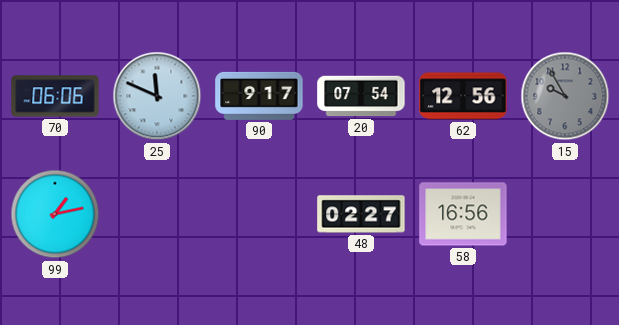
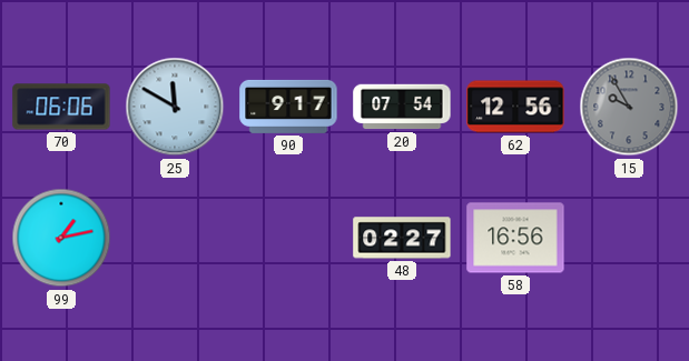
25: 11:49 -> 11:50 (175, 107)
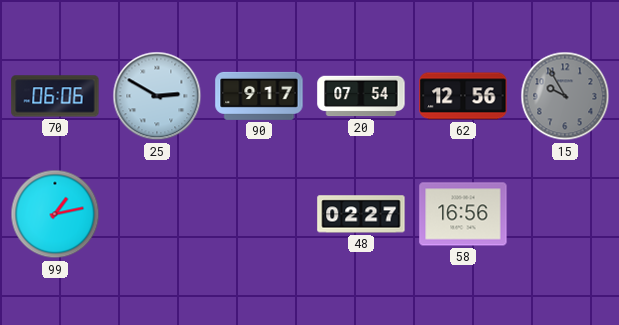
25: 11:50 -> 2:50 (157, 96)
